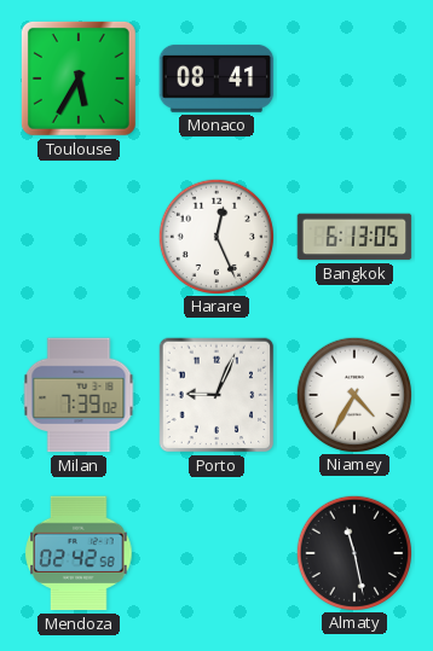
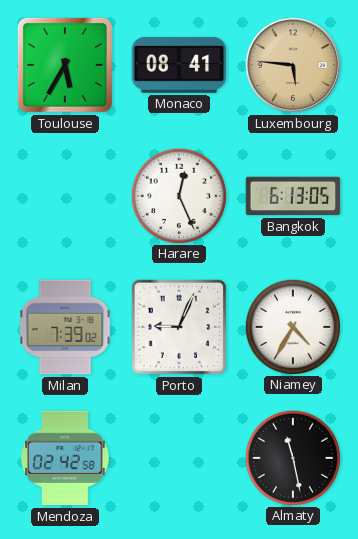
Luxembourg: none -> 5:46 (293, 65)
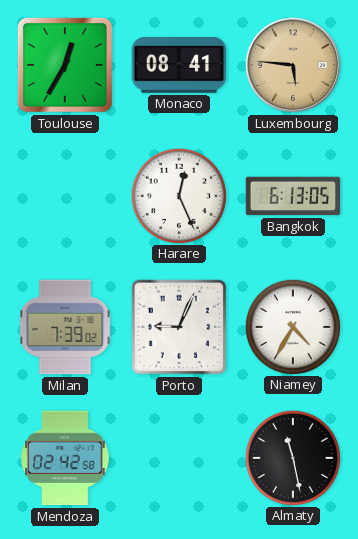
Toulouse: 5:35 -> 12:35 (65, 65)
